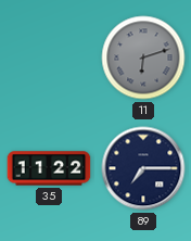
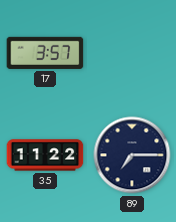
17: none -> 3:57 (45, 53)
11: 6:12 -> none (143, 58)
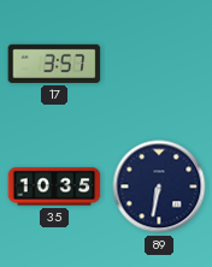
35: 11:22 -> 10:35 (54, 186)
89: 7:15 -> 6:32 (159, 186)
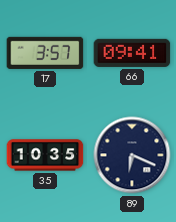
66: none -> 09:41 (132, 53)
89: 6:32 -> 6:19 (132, 155)
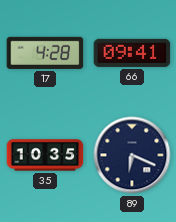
17: 3:57 -> 4:28 (45, 53)
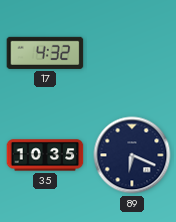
17: 4:28 -> 4:32 (45, 53)
66: 09:41 -> none (132, 53)
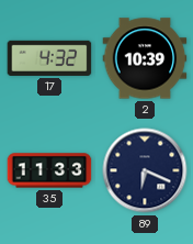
2: none -> 10:39 (145, 58)
35: 10:35 -> 11:33 (49, 170)
